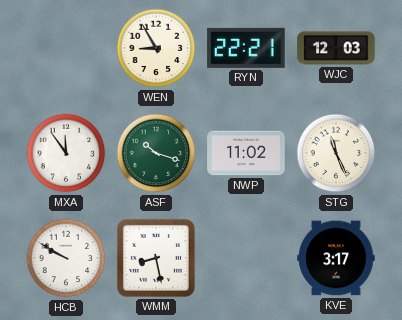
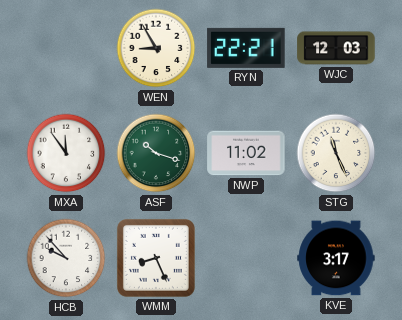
HCB: 9:50 -> 9:53 (66, 258)
WMM: 8:28 -> 8:26 (156, 258)
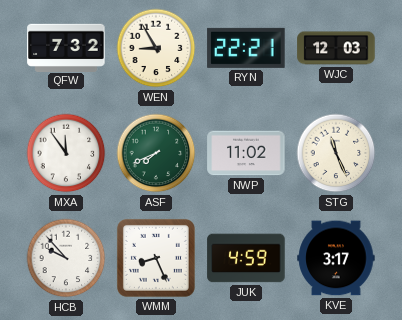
QFW: none -> 7:32 (66, 47)
ASF: 10:18 -> 7:41 (156, 153)
JUK: none -> 4:59 (246, 258)
